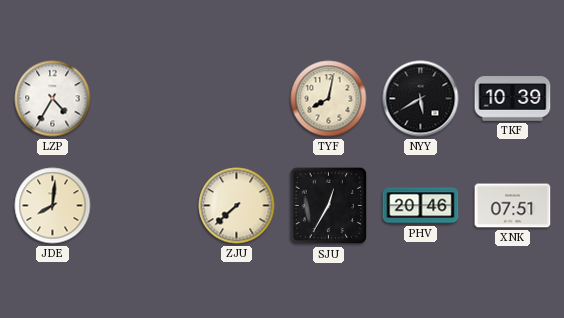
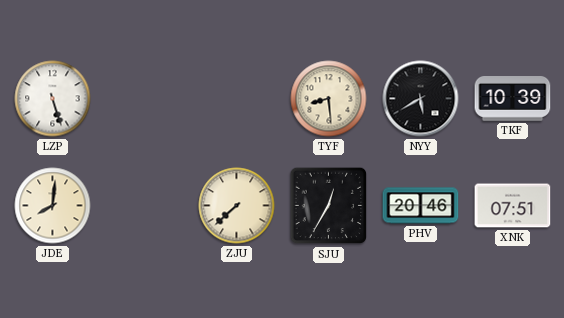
LZP: 4:35 -> 5:27 (53, 99)
TYF: 8:02 -> 8:29 (329, 99)
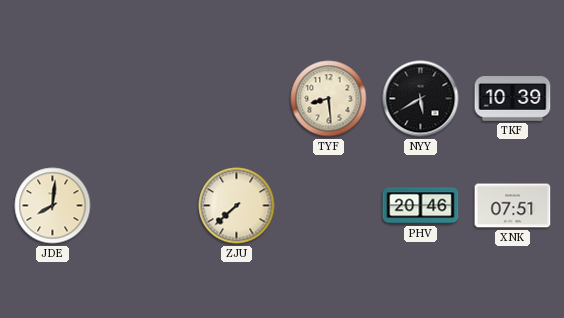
LZP: 5:27 -> none (53, 99)
SJU: 12:35 -> none (329, 206)
